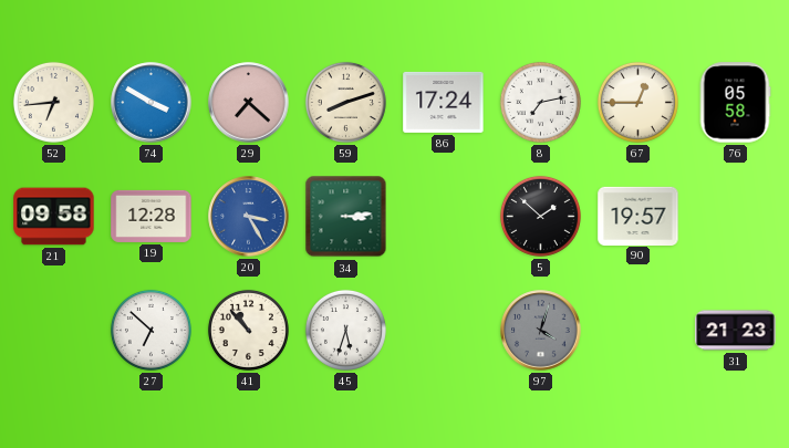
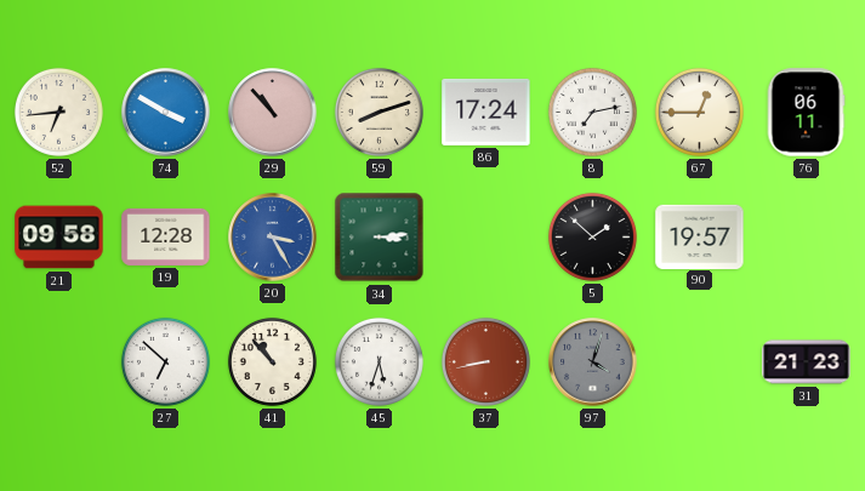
29: 7:22 -> 10:53 (273, 113)
76: 05:58 -> 06:11 (806, 113)
37: none -> 8:43 (485, 361)
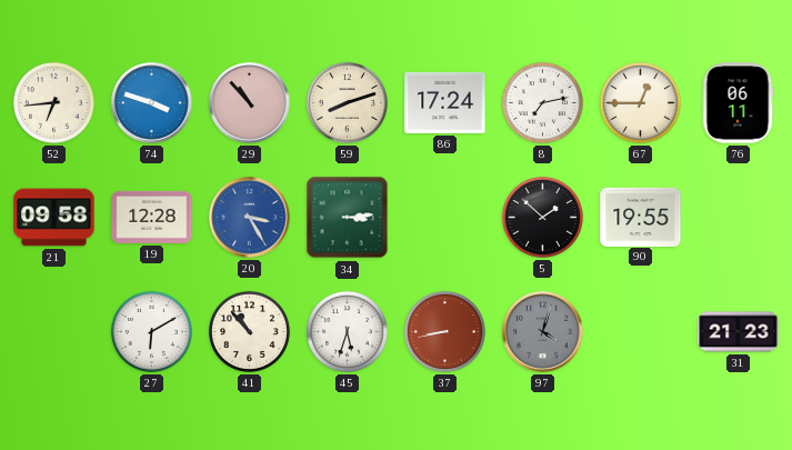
74: 3:50 -> 3:48 (152, 103)
90: 19:57 -> 19:55 (641, 217)
27: 6:52 -> 6:10 (151, 331)
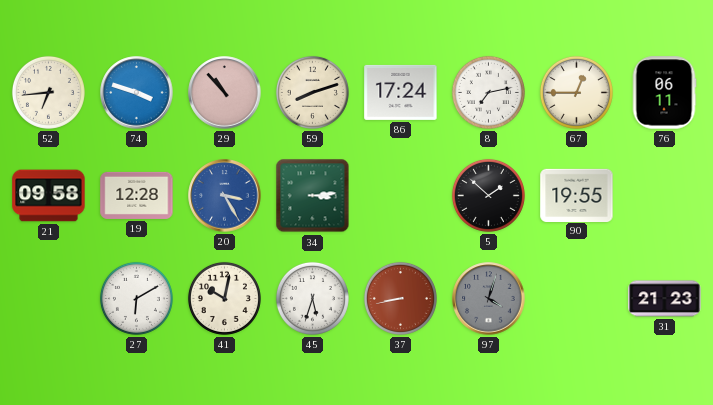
41: 10:53 -> 10:02 (224, 298)
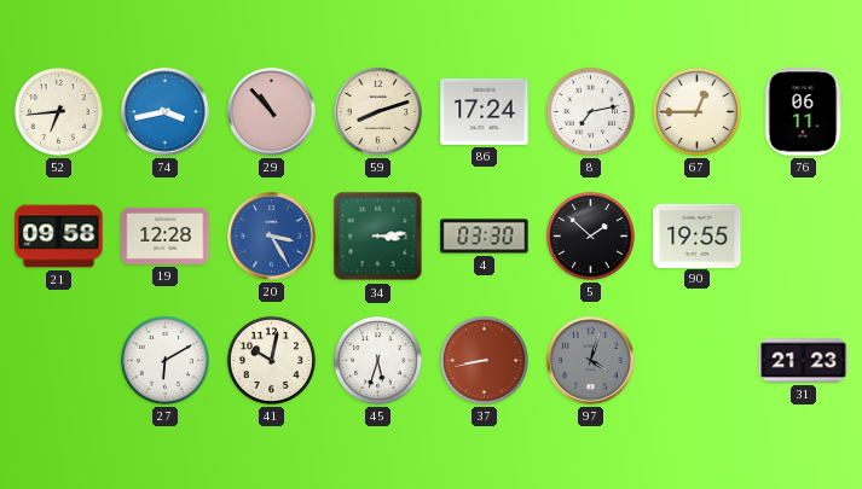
74: 3:48 -> 3:43 (166, 112)
4: none -> 03:30 (485, 237)
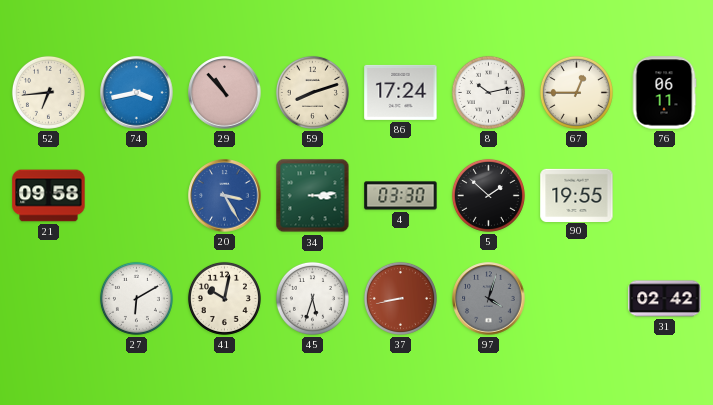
8: 7:13 -> 10:13 (488, 92)
19: 12:28 -> none (166, 235)
31: 21:23 -> 02:42 (665, 299)
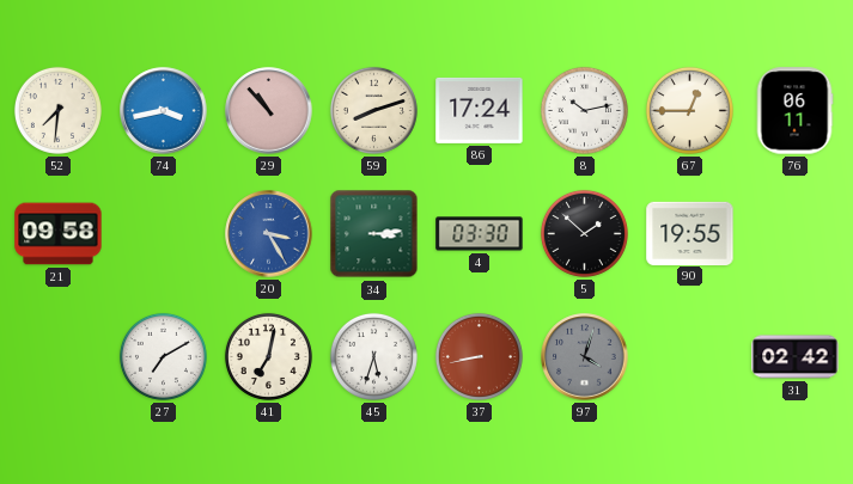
52: 6:44 -> 7:31 (57, 110)
27: 6:10 -> 7:10 (163, 356)
41: 10:02 -> 7:02 (268, 356)
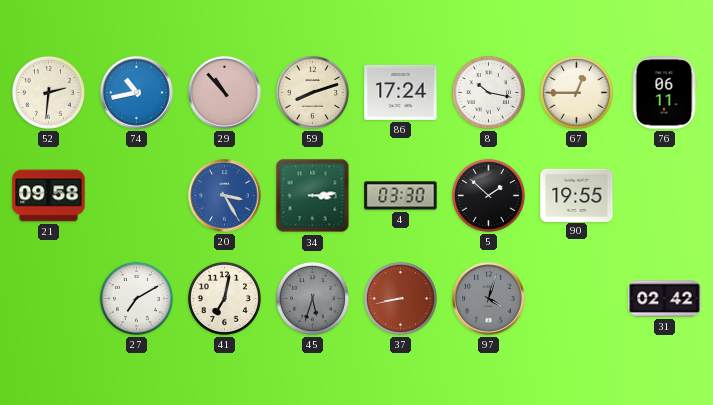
52: 7:31 -> 2:31 (48, 92)
74: 3:43 -> 10:43 (137, 93)
8: 10:13 -> 10:17 (488, 92)
45 dial: white -> grey (312, 298)
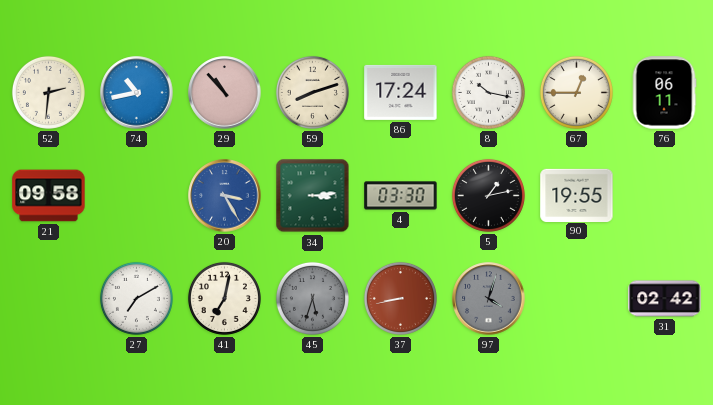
5: 1:52 -> 1:13 (488, 195)
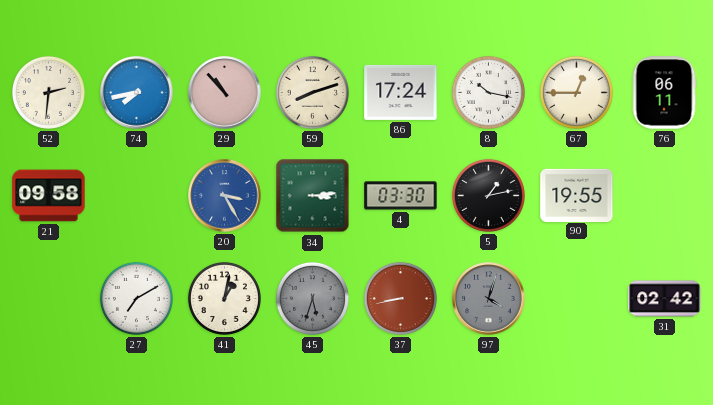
74: 10:43 -> 7:43 (137, 93)
41: 7:02 -> 1:02 (224, 298)
